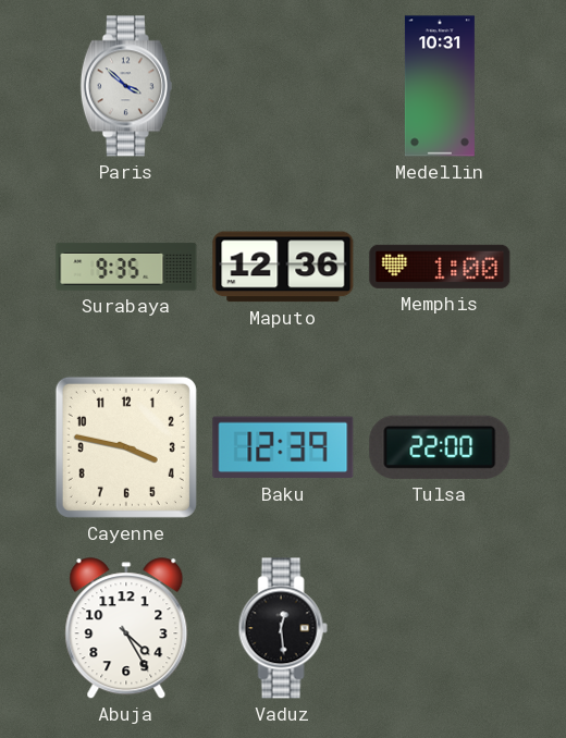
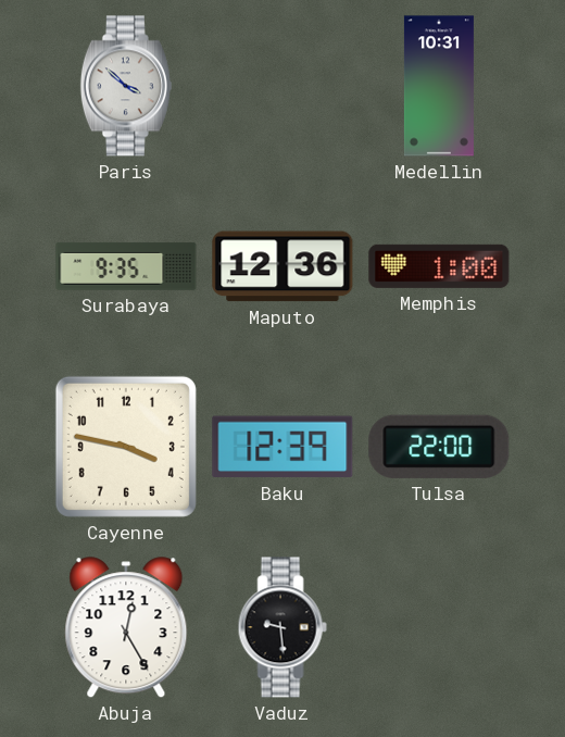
Abuja: 4:25 -> 12:25 (126, 628)
Vaduz: 12:29 -> 9:29 (282, 627)
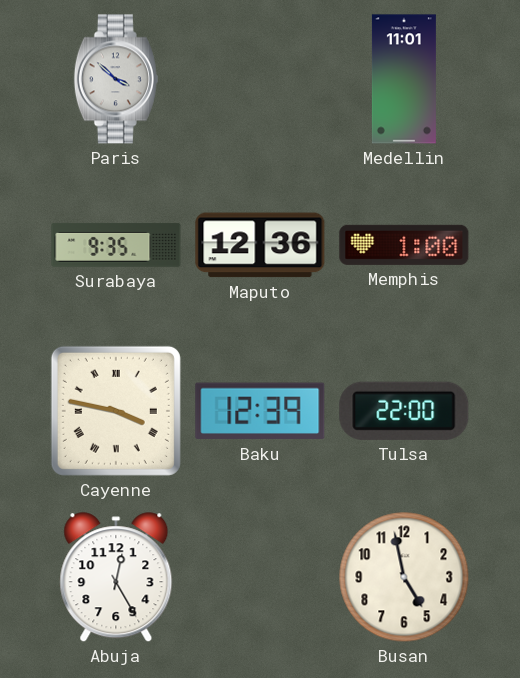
Medellin: 10:31 -> 11:01 (404, 79)
Cayenne numerals: Arabic -> Roman (116, 411)
Vaduz: 9:29 -> none (282, 627)
Busan: none -> 4:58 (404, 577)
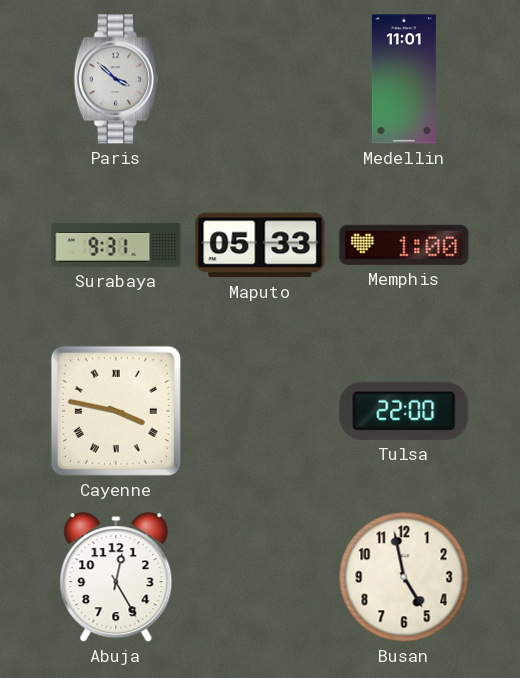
Surabaya: 9:35 -> 9:31 (116, 245)
Maputo: 12:36 -> 05:33 (260, 245)
Baku: 12:39 -> none (260, 411)
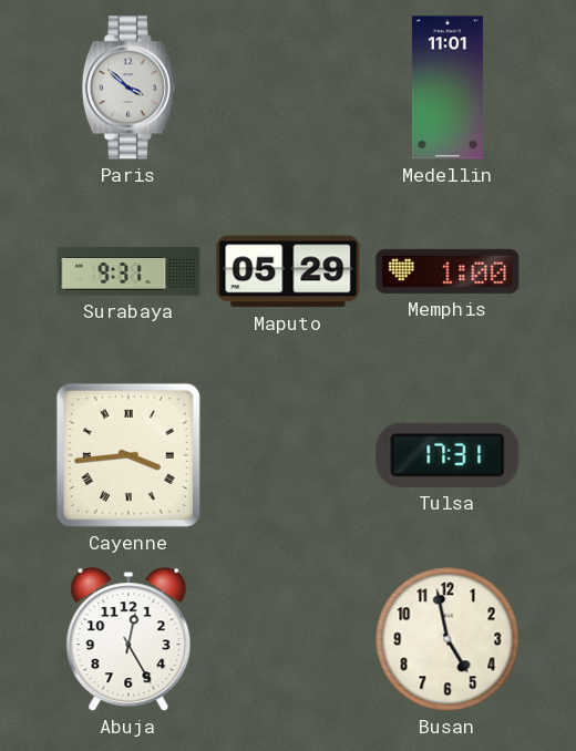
Maputo: 05:33 -> 05:29 (288, 271)
Cayenne: 3:47 -> 3:44 (128, 455)
Tulsa: 22:00 -> 17:31 (448, 455)
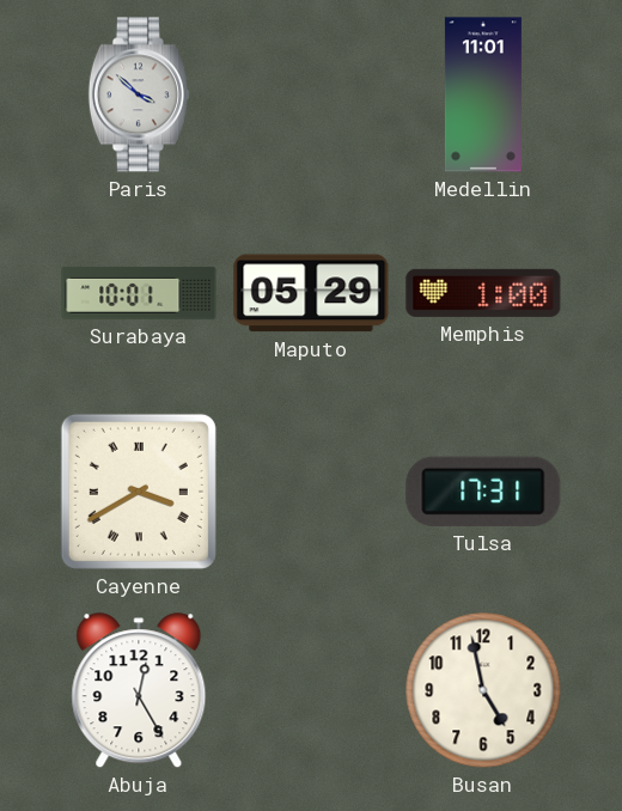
Surabaya: 9:31 -> 10:01 (139, 293)
Cayenne: 3:44 -> 3:40 (139, 492)
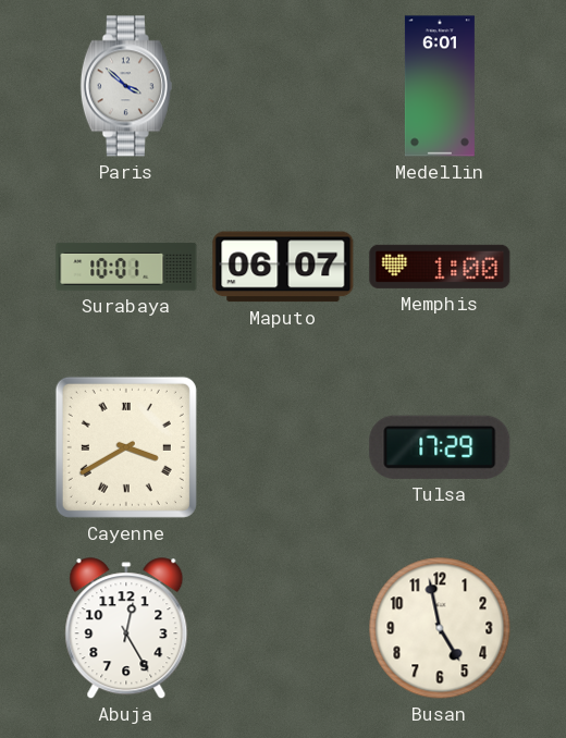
Medellin: 11:01 -> 6:01 (440, 86)
Maputo: 05:29 -> 06:07 (283, 267)
Tulsa: 17:31 -> 17:29 (440, 447)
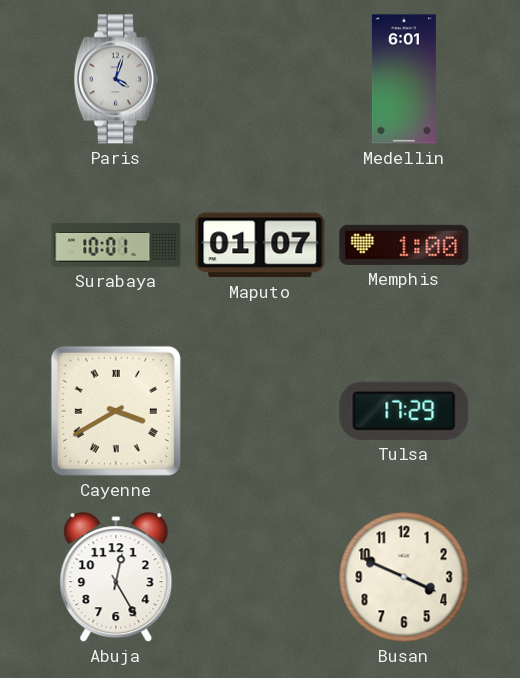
Paris: 3:52 -> 4:03 (116, 79)
Maputo: 06:07 -> 01:07 (260, 245)
Busan: 4:58 -> 3:49 (404, 577)
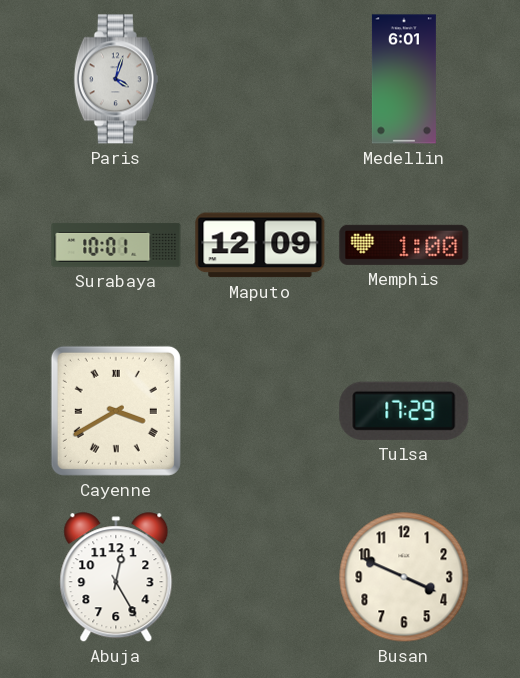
Maputo: 01:07 -> 12:09 (260, 245)
